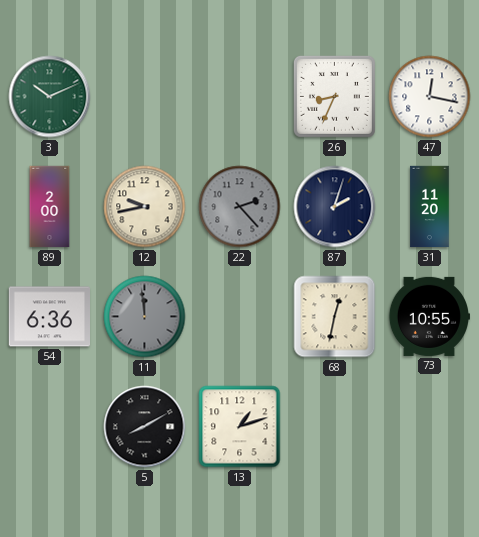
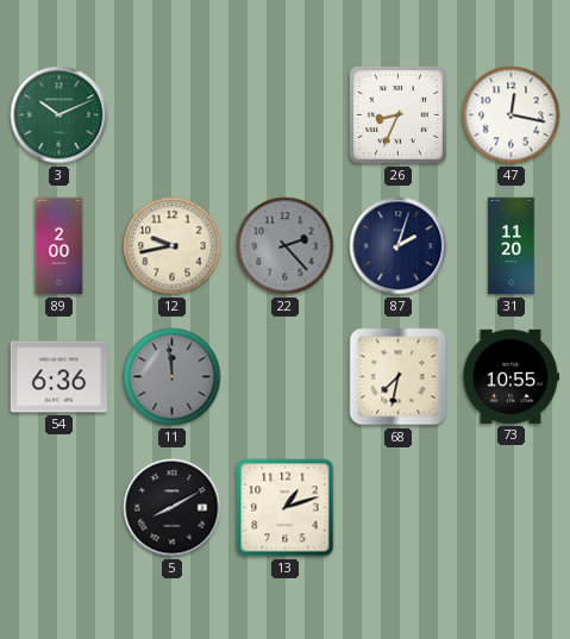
68: 12:32 -> 7:32 (399, 377)
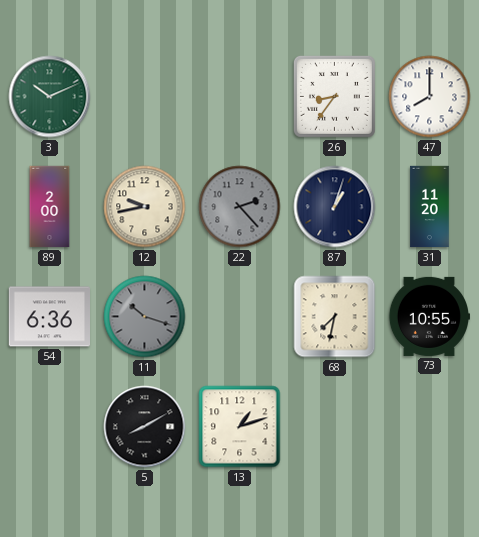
26: 8:34 -> 8:36 (334, 96)
47: 12:17 -> 8:00 (430, 97)
87: 2:03 -> 1:03 (335, 207)
11: 11:59 -> 10:18 (145, 317)
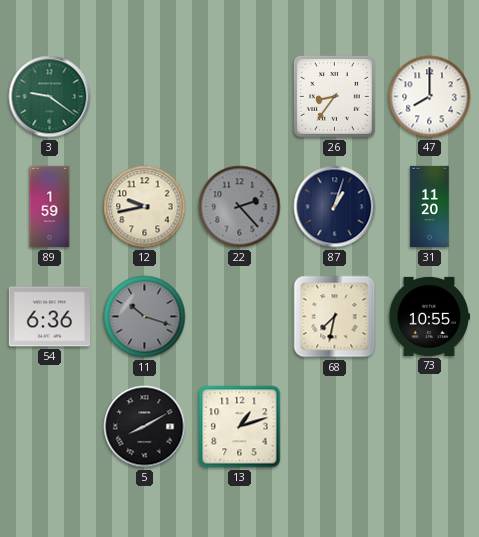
3: 10:11 -> 9:21 (50, 97)
89: 2:00 -> 1:59 (50, 207)
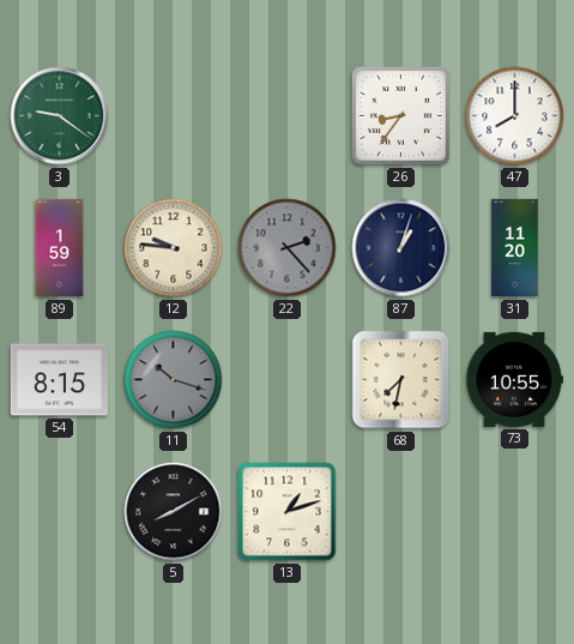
12: 9:43 -> 9:46 (174, 248)
54: 6:36 -> 8:15 (59, 380)
